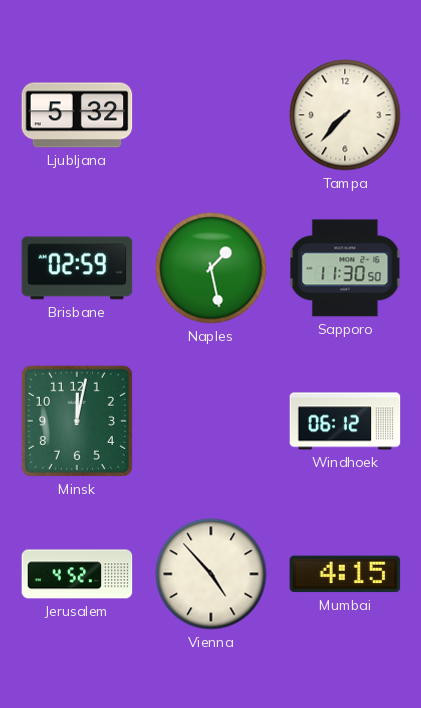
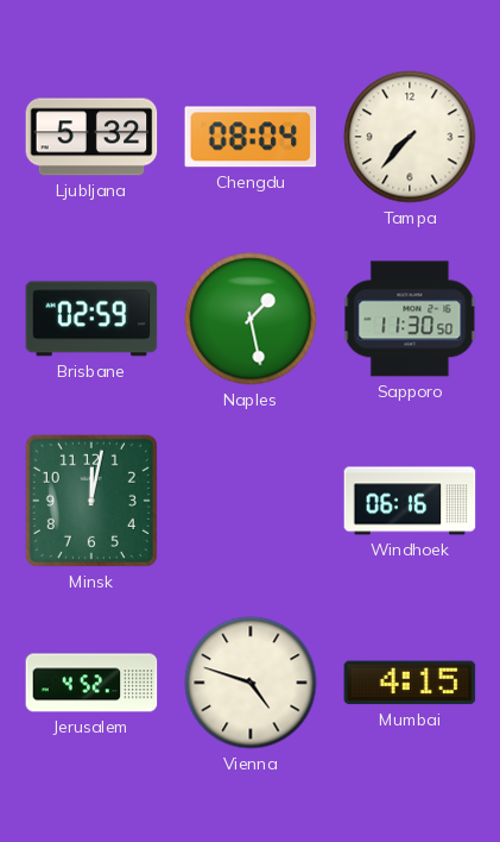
Chengdu: none -> 08:04 (251, 137)
Windhoek: 06:12 -> 06:16 (410, 501)
Vienna: 4:53 -> 4:48 (251, 683)
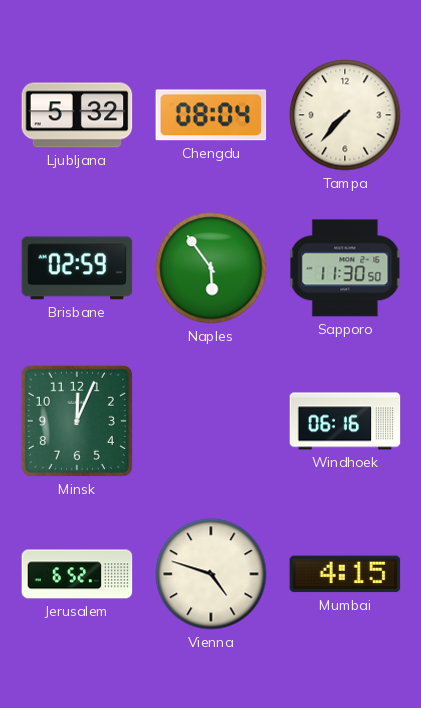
Naples: 1:28 -> 5:54 (211, 268)
Minsk: 12:02 -> 12:04 (77, 421)
Jerusalem: 4:52 -> 6:52 (77, 574)
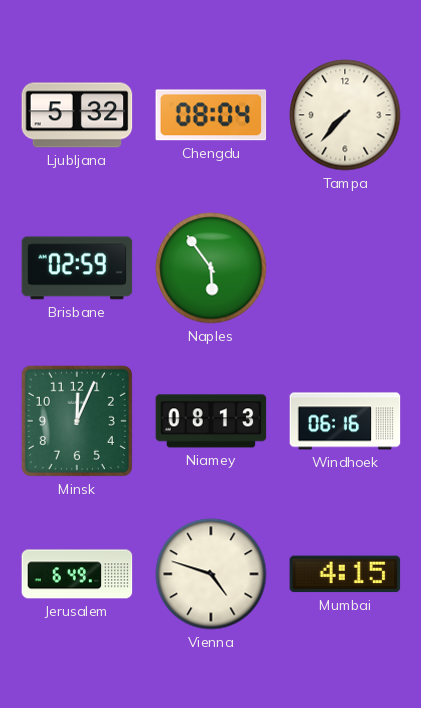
Sapporo: 11:30 -> none (345, 268)
Niamey: none -> 08:13 (211, 421)
Jerusalem: 6:52 -> 6:49 (77, 574)
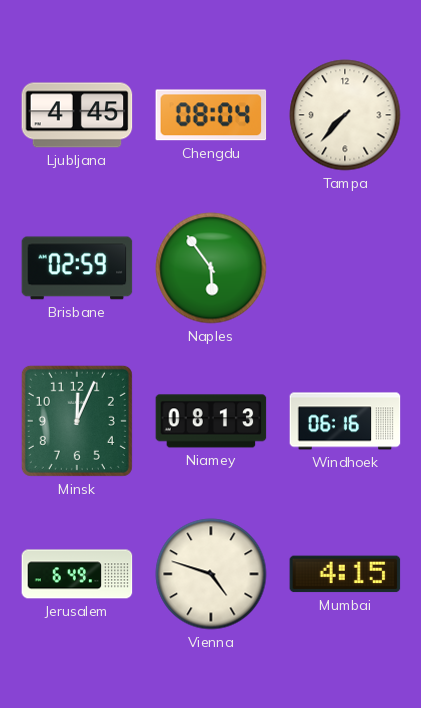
Ljubljana: 5:32 -> 4:45 (77, 115)
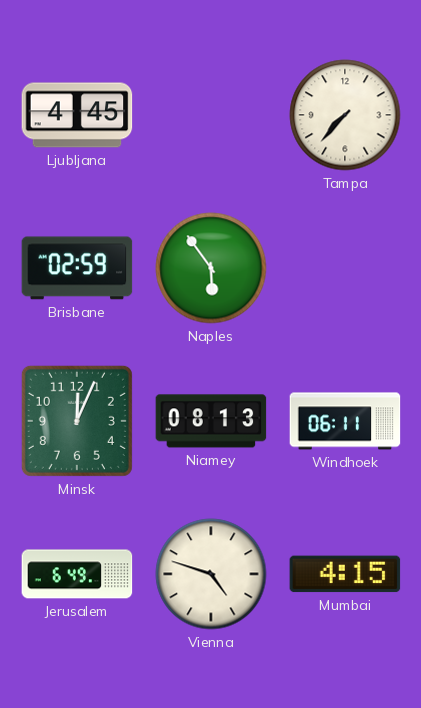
Chengdu: 08:04 -> none (211, 115)
Windhoek: 06:16 -> 06:11 (345, 421)
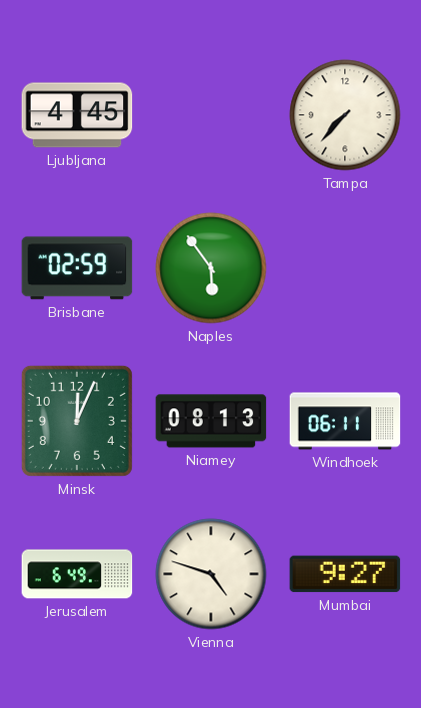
Mumbai: 4:15 -> 9:27 (345, 574)
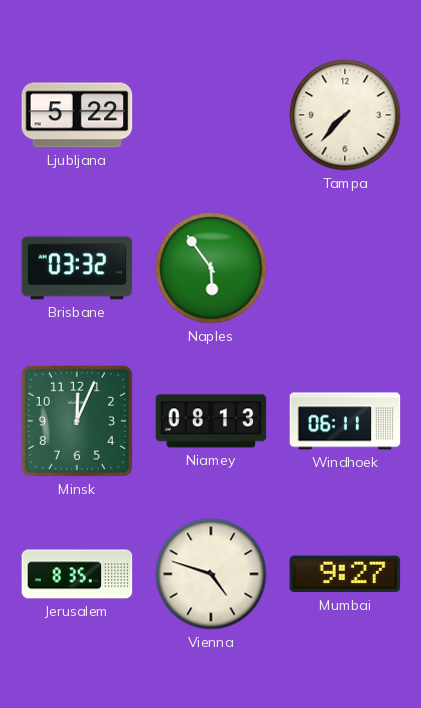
Ljubljana: 4:45 -> 5:22 (77, 115)
Brisbane: 02:59 -> 03:32 (77, 268)
Jerusalem: 6:49 -> 8:35 (77, 574)
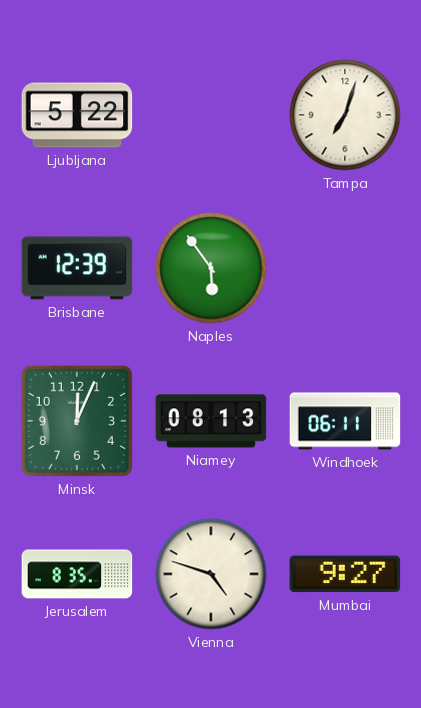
Tampa: 7:37 -> 7:03 (345, 115)
Brisbane: 03:32 -> 12:39 (77, 268)
